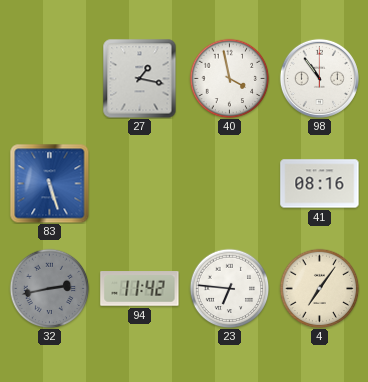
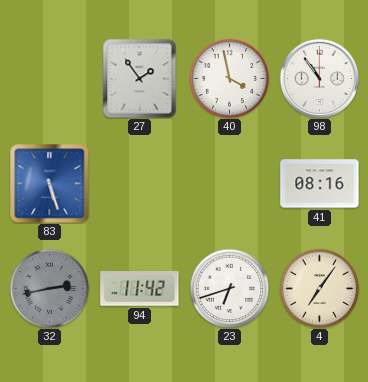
27: 1:17 -> 1:54 (140, 78)
23: 6:46 -> 6:42 (229, 288)
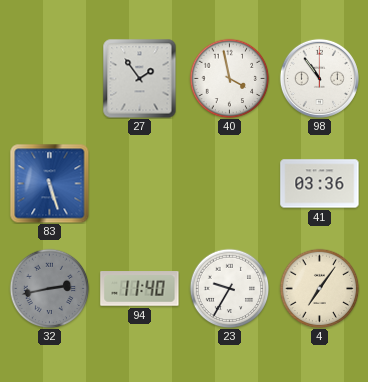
41: 08:16 -> 03:36 (320, 184)
94: 11:42 -> 11:40 (140, 289)
23: 6:42 -> 9:35 (229, 288)
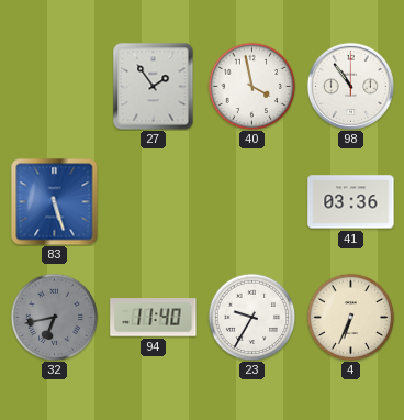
32: 2:43 -> 6:43 (54, 317)
4: 7:06 -> 6:34 (350, 317)
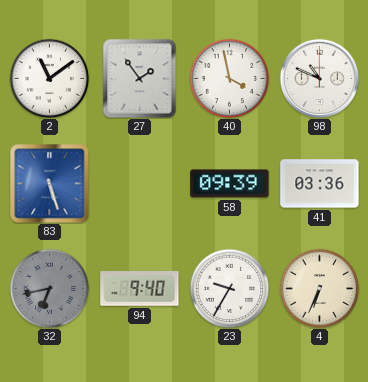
2: none -> 11:09 (49, 78)
98: 10:54 -> 10:49 (319, 78)
58: none -> 09:39 (230, 184)
94: 11:40 -> 9:40 (140, 289)
